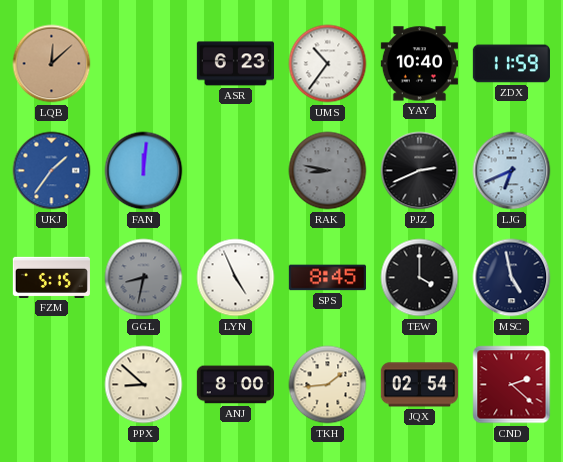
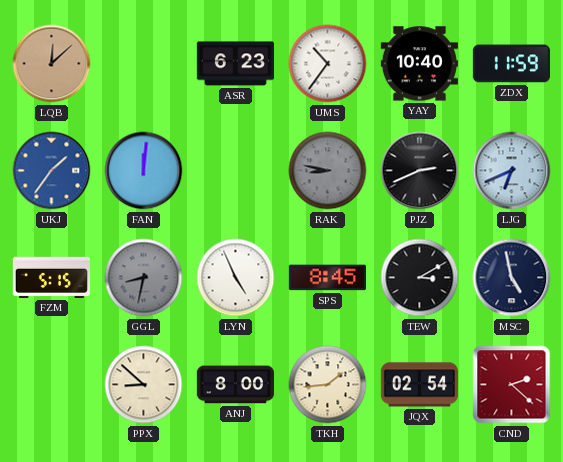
TEW: 4:00 -> 3:10 (420, 278)
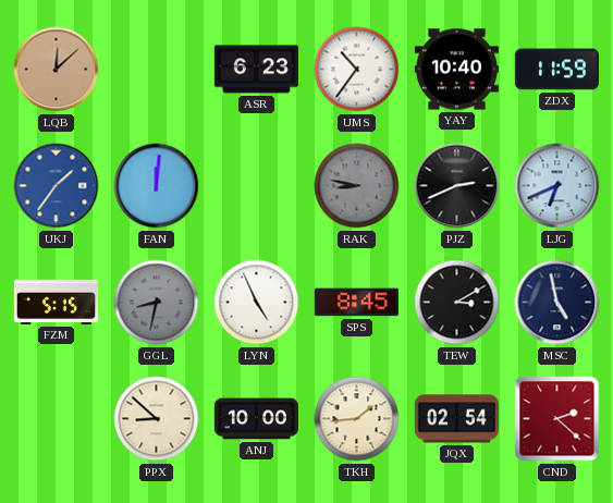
ANJ: 8:00 -> 10:00 (256, 419)
